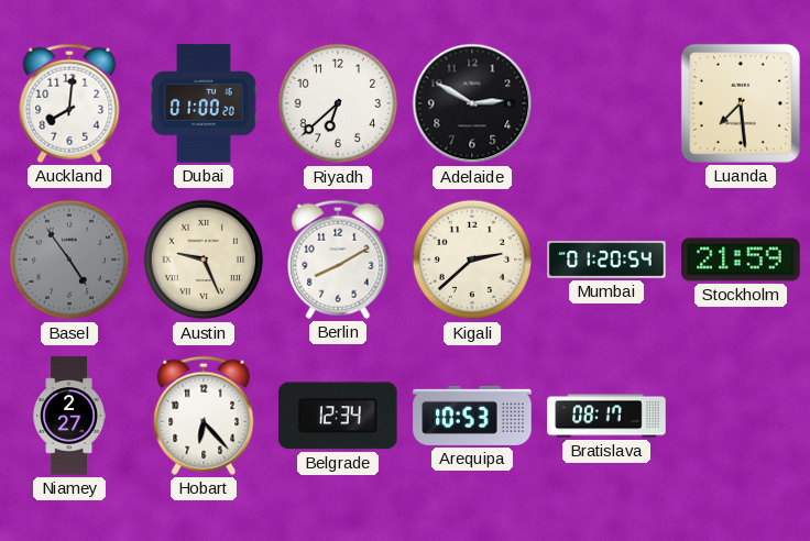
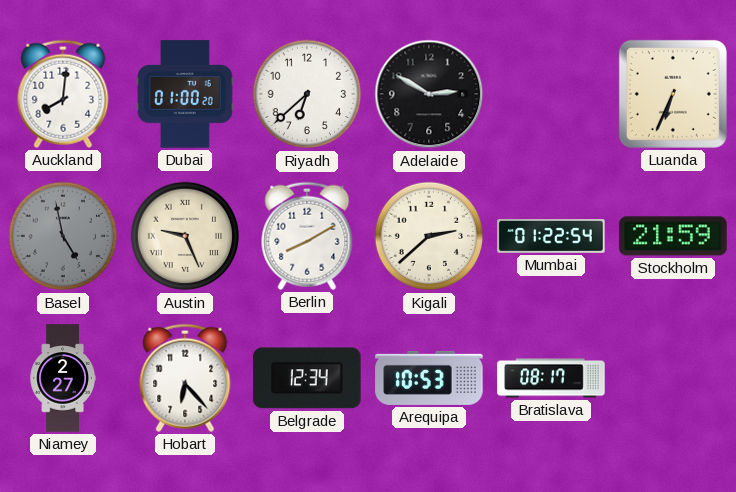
Luanda: 7:29 -> 6:34 (673, 94)
Basel: 4:54 -> 4:58 (63, 236)
Mumbai: 01:20 -> 01:22 (551, 236)
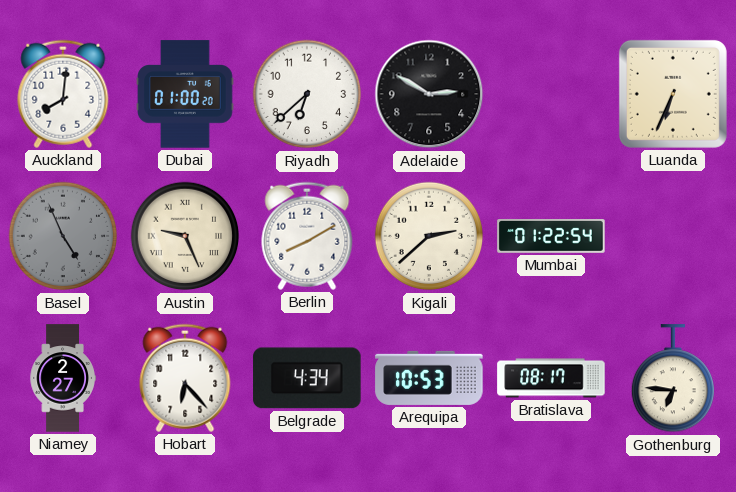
Basel: 4:58 -> 4:56 (63, 236)
Stockholm: 21:59 -> none (673, 236)
Belgrade: 12:34 -> 4:34 (307, 378)
Gothenburg: none -> 6:46 (672, 379)
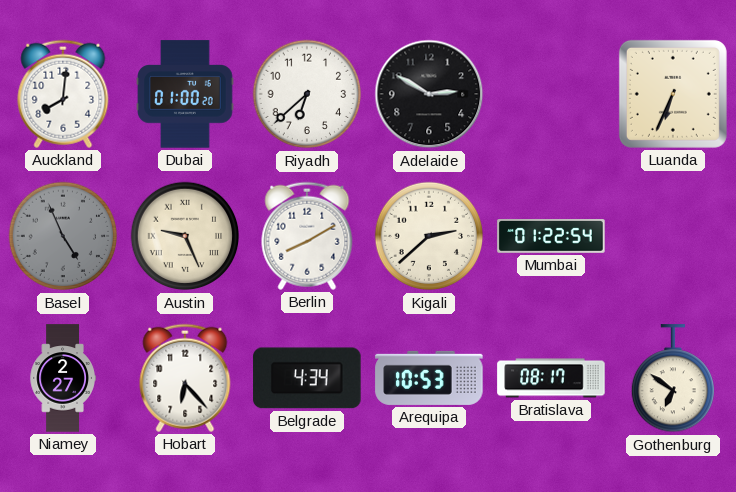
Gothenburg: 6:46 -> 6:51 (672, 379)
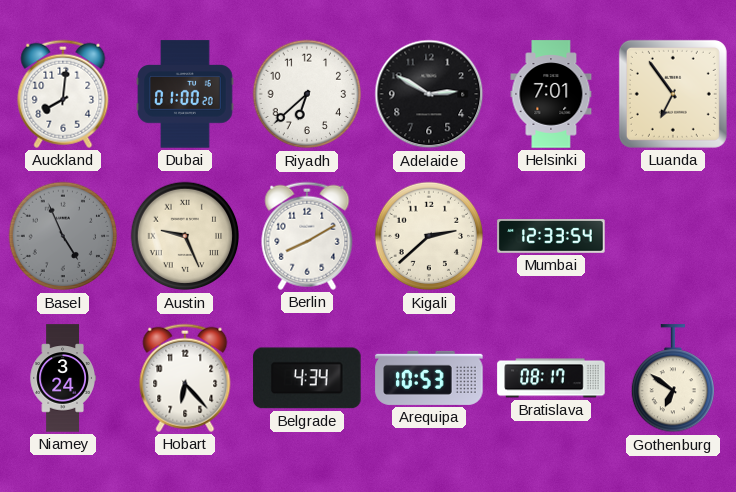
Helsinki: none -> 7:01 (551, 94)
Luanda: 6:34 -> 6:54 (673, 94)
Mumbai: 01:22 -> 12:33 (551, 236)
Niamey: 2:27 -> 3:24 (63, 378)
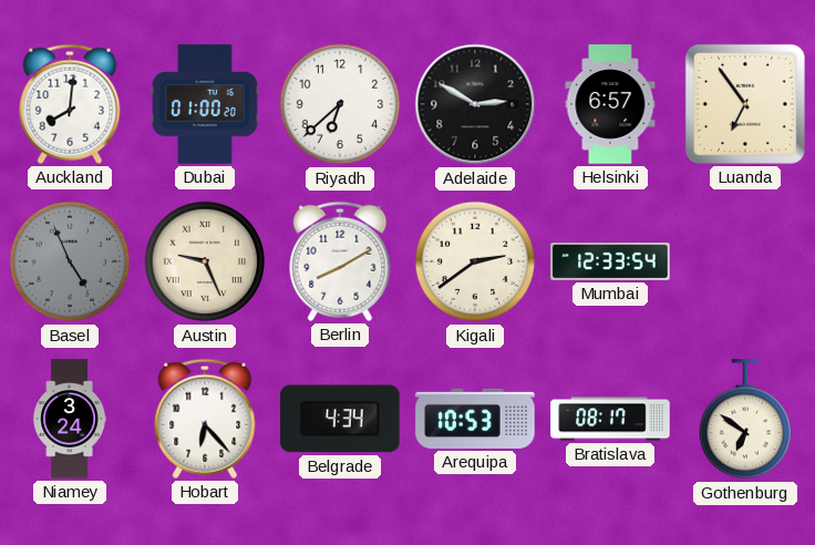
Helsinki: 7:01 -> 6:57 (610, 104)
Kigali: 2:38 -> 2:39 (475, 261)
